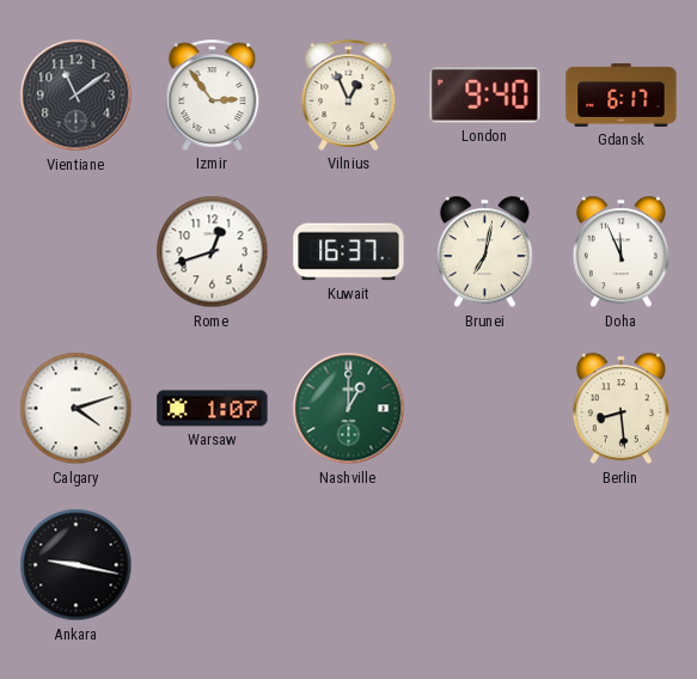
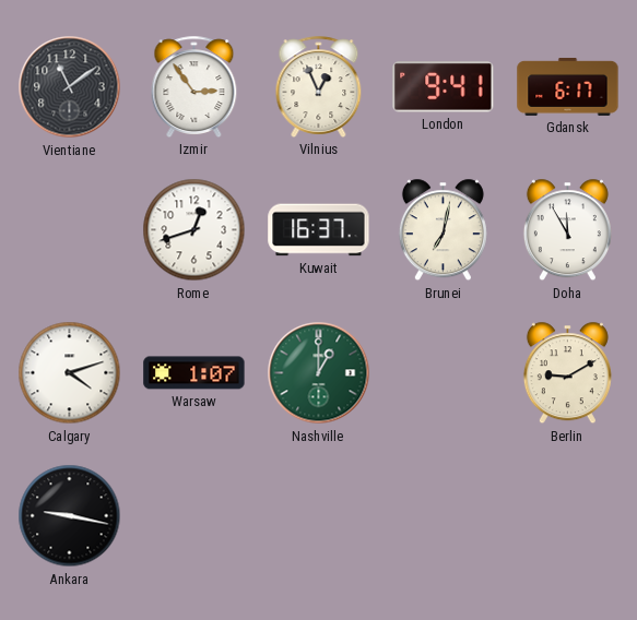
London: 9:40 -> 9:41 (444, 87)
Doha: 11:56 -> 11:55 (567, 230)
Berlin: 8:29 -> 9:10 (567, 373)
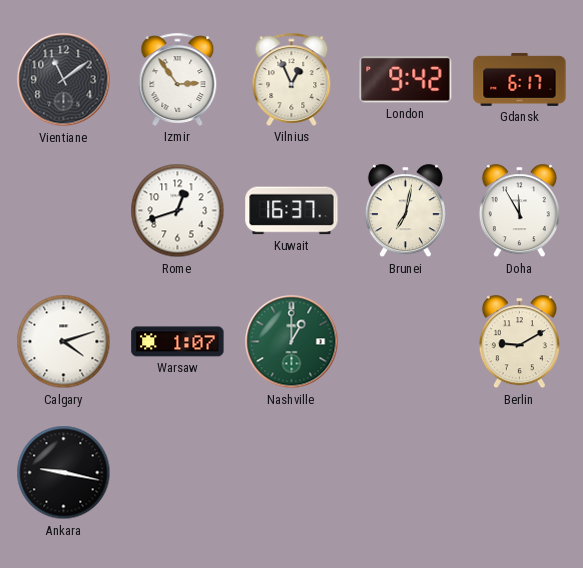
London: 9:41 -> 9:42 (406, 80)
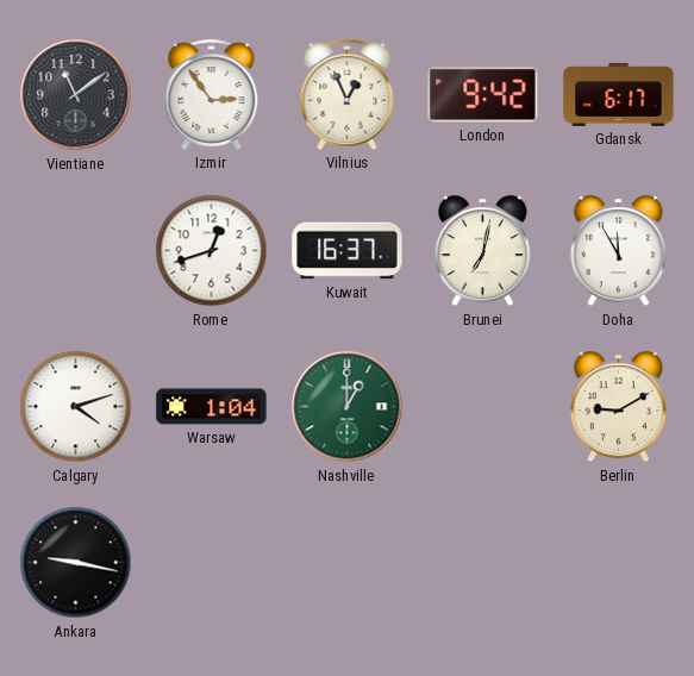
Warsaw: 1:07 -> 1:04 (212, 407)
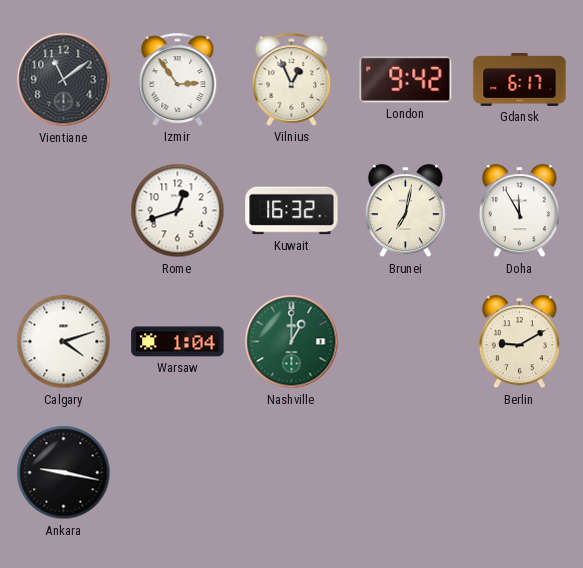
Kuwait: 16:37 -> 16:32 (292, 211)
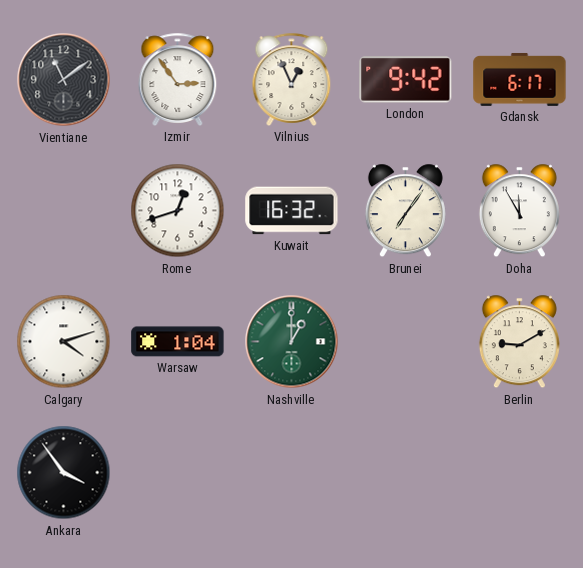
Brunei: 7:02 -> 7:06 (405, 211)
Ankara: 9:17 -> 3:54 (64, 473)
